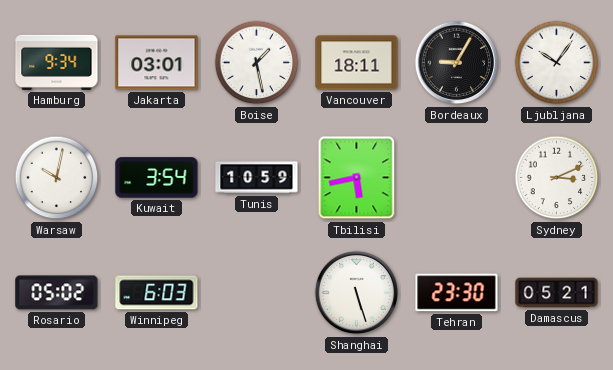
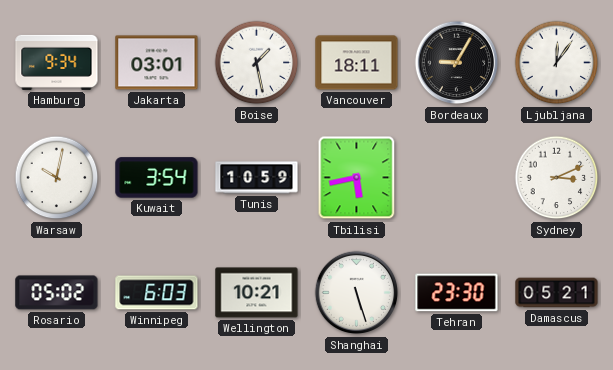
Ljubljana: 10:06 -> 12:06 (557, 63)
Wellington: none -> 10:21 (257, 293)
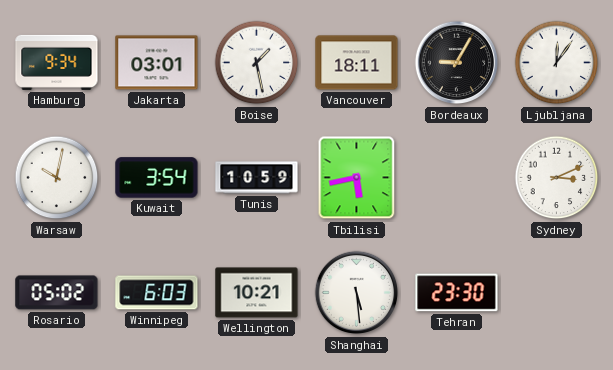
Shanghai: 5:27 -> 5:29 (357, 293)
Damascus: 05:21 -> none (557, 293)
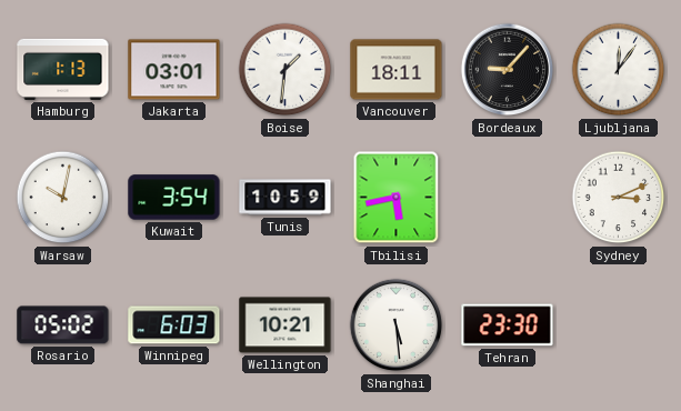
Hamburg: 9:34 -> 1:13 (63, 69)
Boise: 1:28 -> 1:31 (286, 70)
Bordeaux: 9:05 -> 9:07 (508, 70)
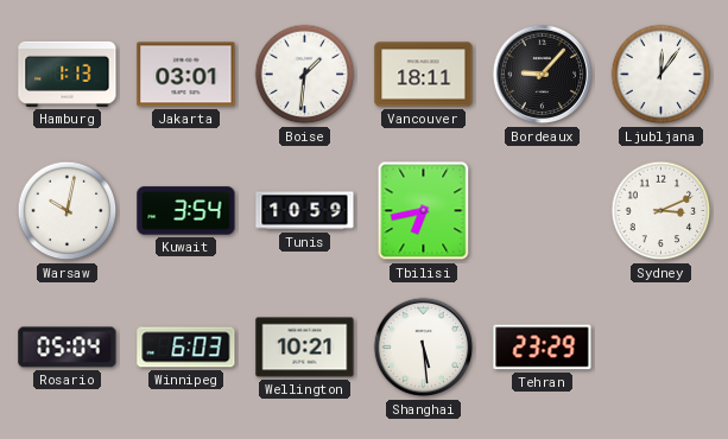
Tbilisi: 5:43 -> 6:43 (424, 211)
Rosario: 05:02 -> 05:04 (68, 348)
Tehran: 23:30 -> 23:29 (543, 348)
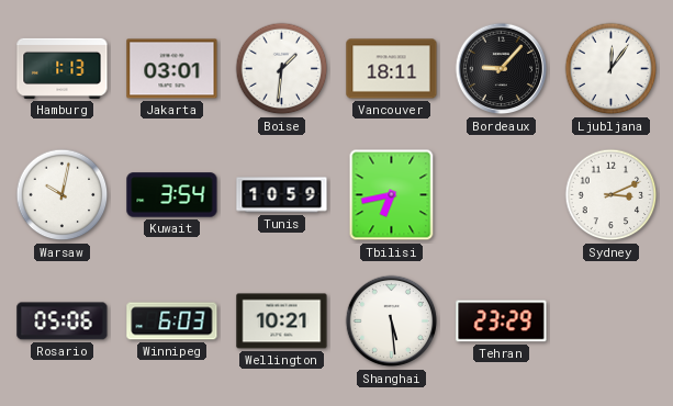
Rosario: 05:04 -> 05:06 (63, 322)
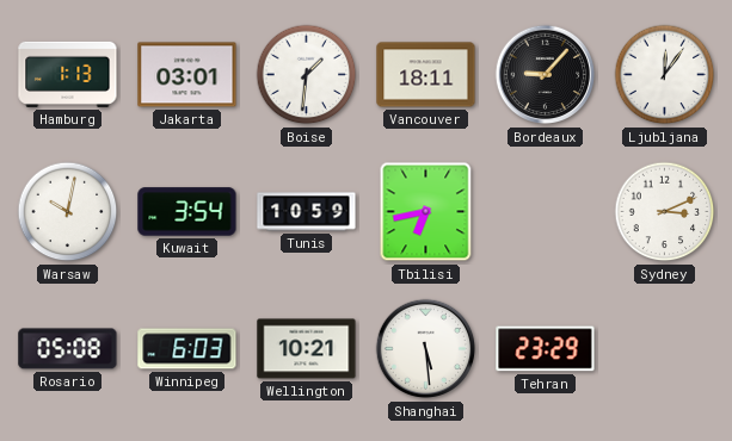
Rosario: 05:06 -> 05:08 (68, 349)
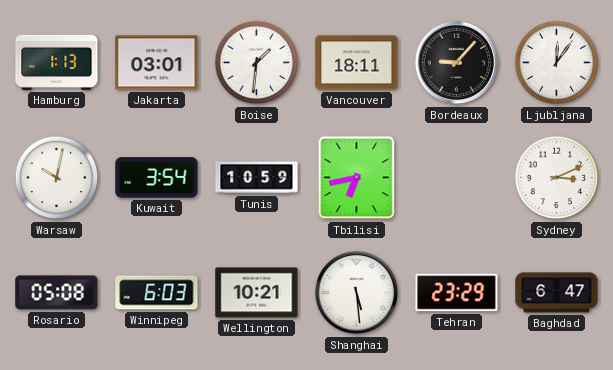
Baghdad: none -> 6:47 (557, 293)
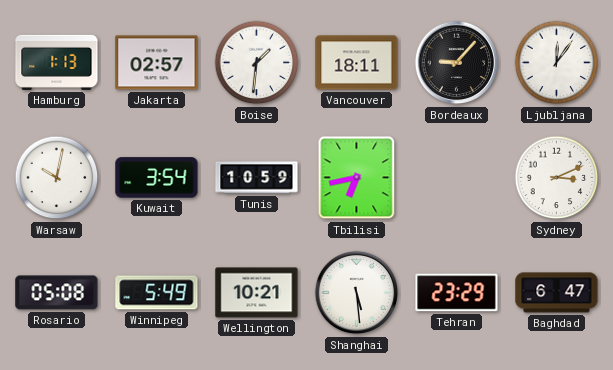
Jakarta: 03:01 -> 02:57 (157, 63)
Winnipeg: 6:03 -> 5:49 (157, 293)
